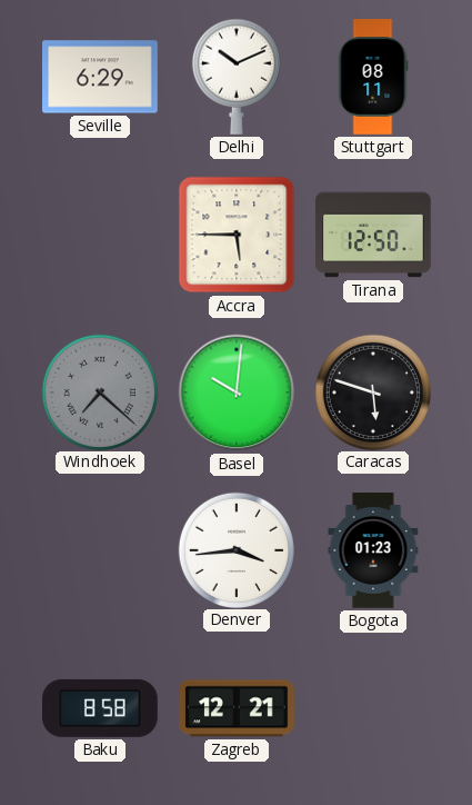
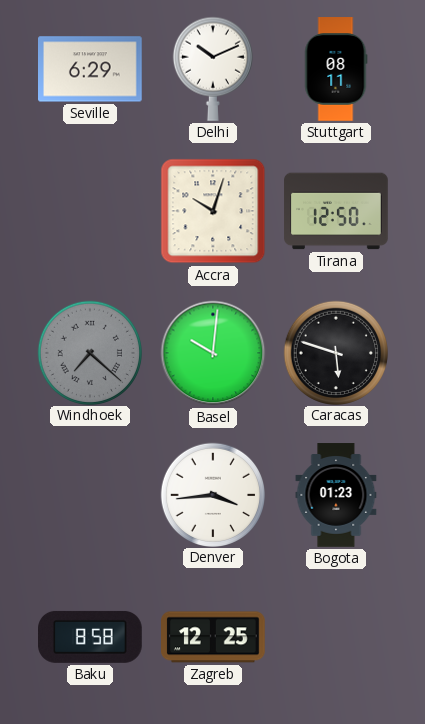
Accra: 5:45 -> 10:03 (213, 211)
Zagreb: 12:21 -> 12:25 (214, 637)
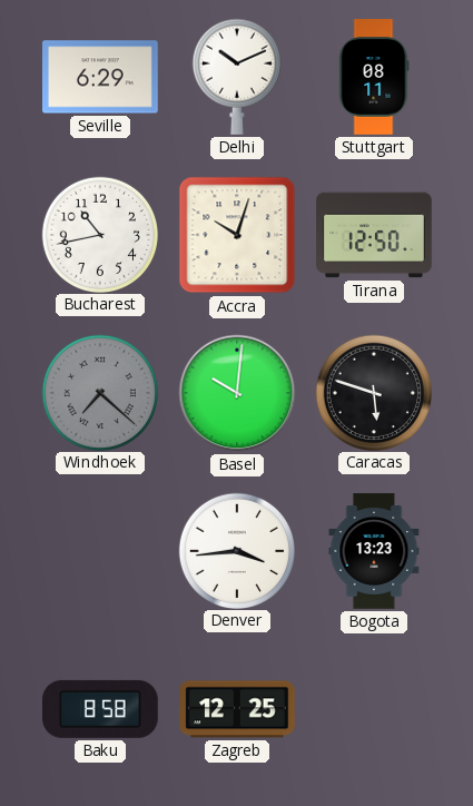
Bucharest: none -> 10:43 (99, 234)
Bogota: 01:23 -> 13:23 (374, 551)
